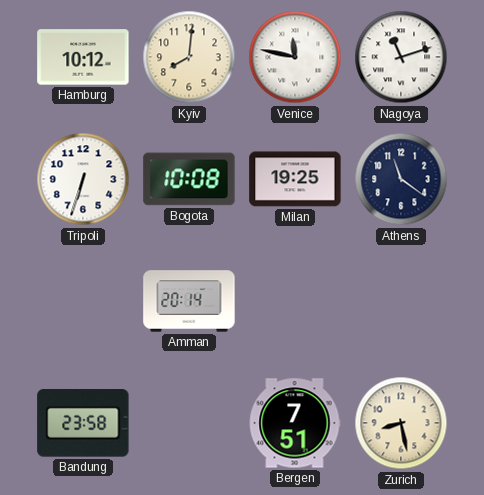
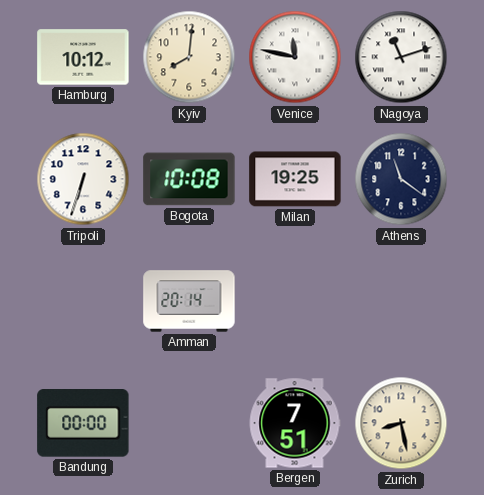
Bandung: 23:58 -> 00:00 (83, 423)
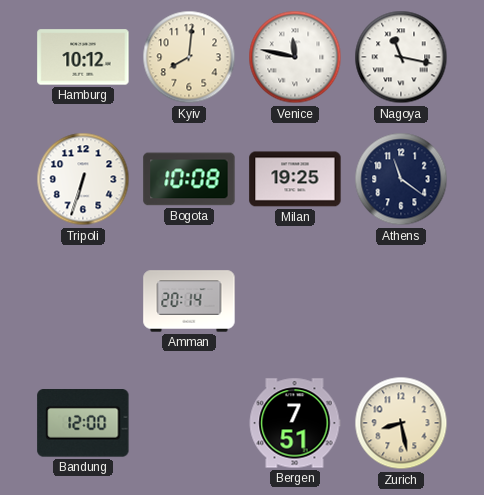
Nagoya: 11:12 -> 11:17 (401, 57)
Bandung: 00:00 -> 12:00 (83, 423)
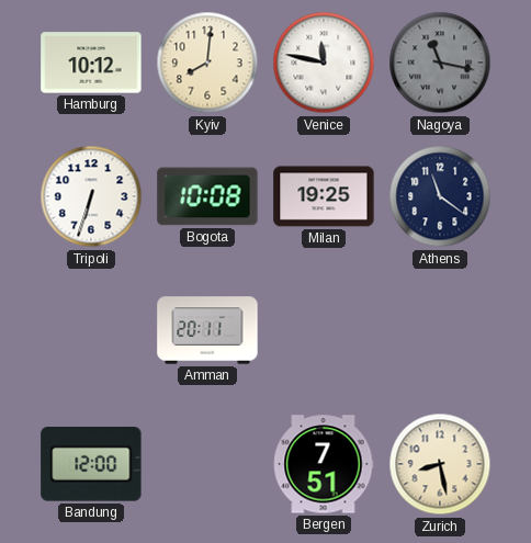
Nagoya dial: white -> grey (440, 63)
Amman: 20:14 -> 20:11 (207, 330)
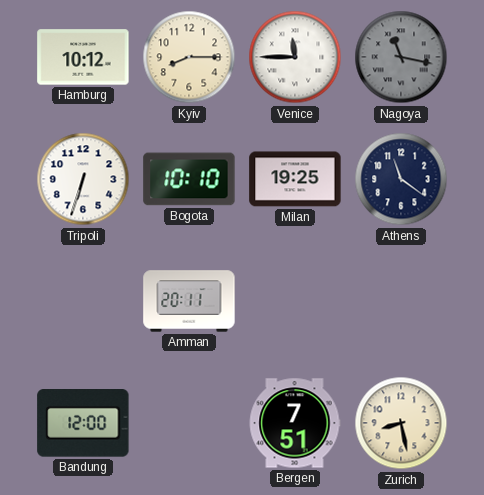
Kyiv: 8:01 -> 8:15 (189, 57)
Venice: 11:47 -> 11:45 (295, 57)
Bogota: 10:08 -> 10:10 (189, 179)
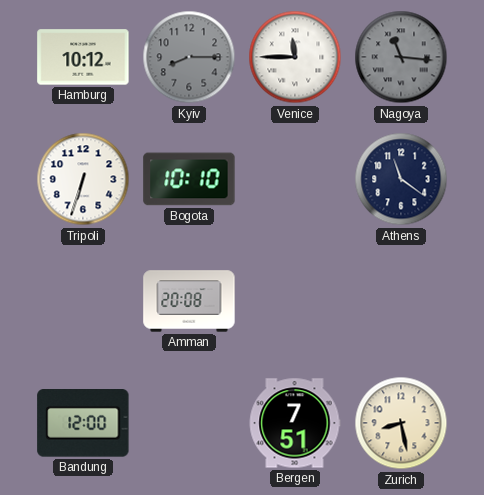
Kyiv dial: cream -> grey (189, 57)
Nagoya: 11:17 -> 11:16 (401, 57)
Milan: 19:25 -> none (295, 179)
Amman: 20:11 -> 20:08 (189, 301)
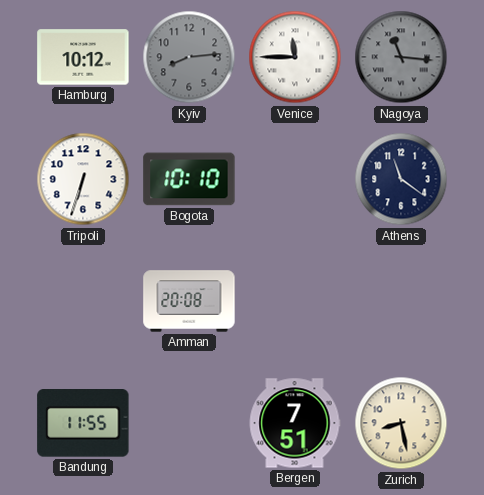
Kyiv: 8:15 -> 8:14 (189, 57)
Bandung: 12:00 -> 11:55 (83, 423)
